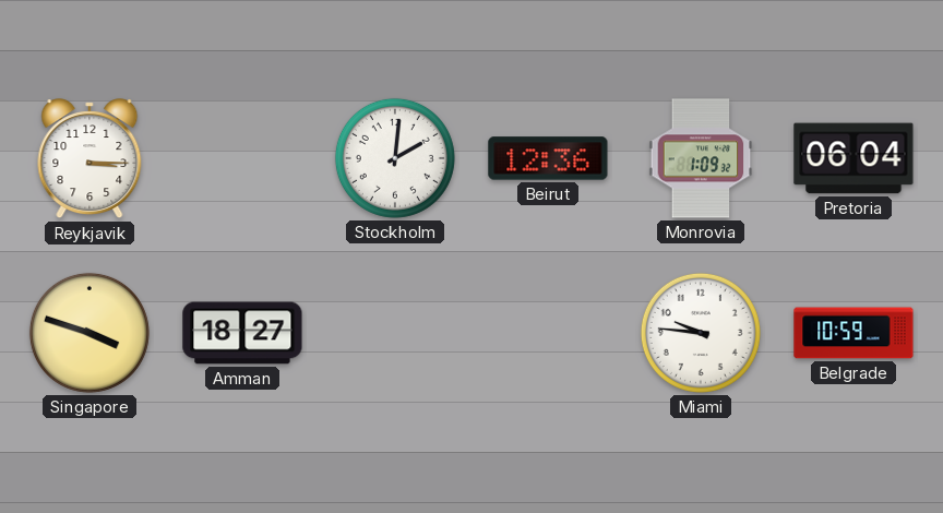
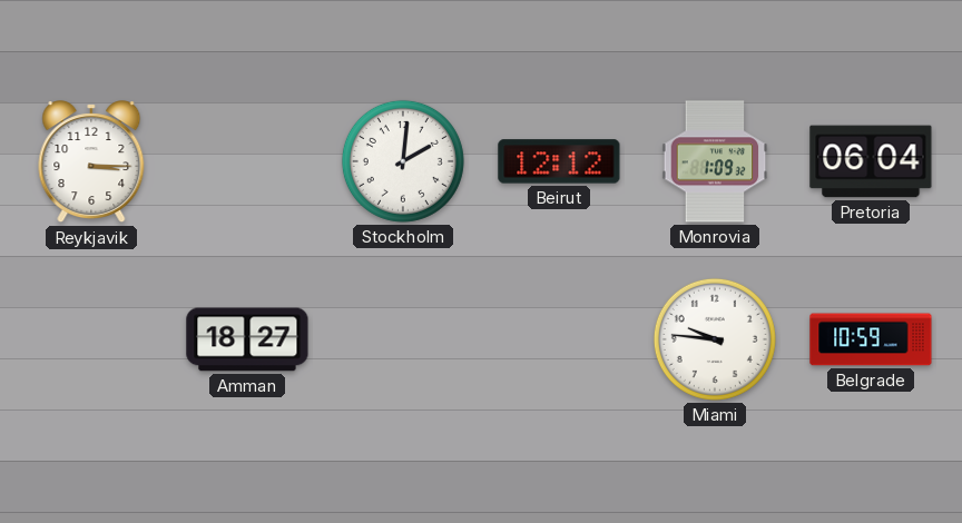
Beirut: 12:36 -> 12:12 (559, 161)
Singapore: 3:48 -> none (89, 333)
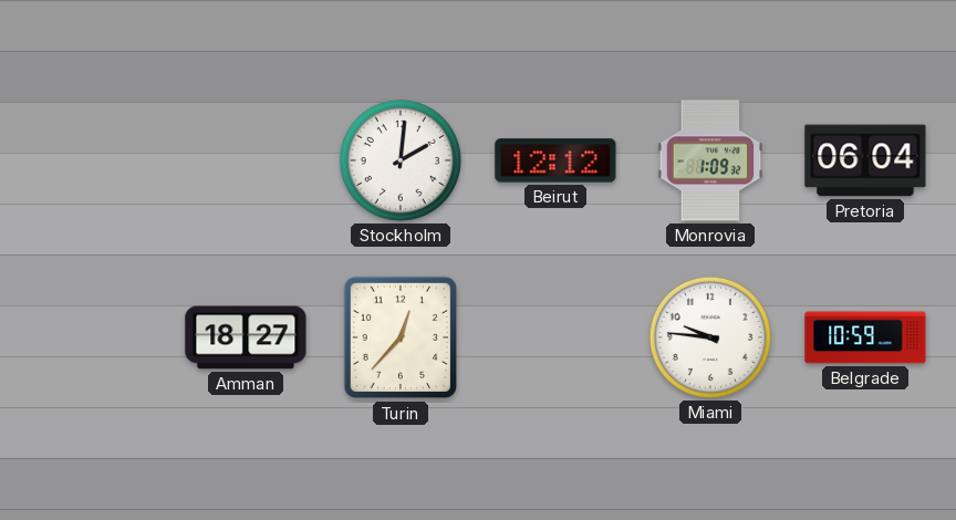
Reykjavik: 3:15 -> none (91, 162)
Turin: none -> 12:37 (401, 337)
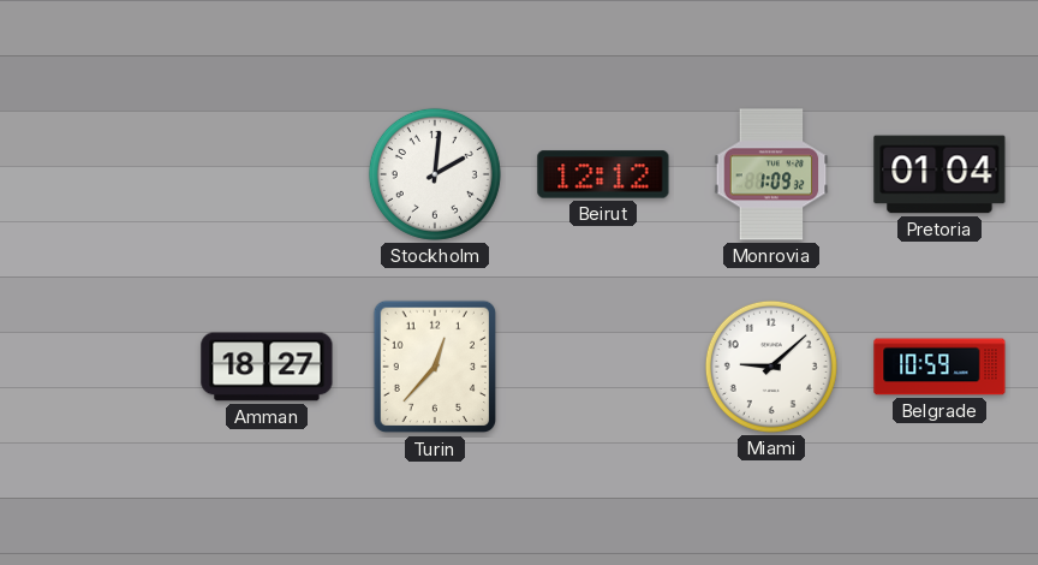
Pretoria: 06:04 -> 01:04 (939, 174)
Miami: 9:46 -> 9:08 (771, 367)
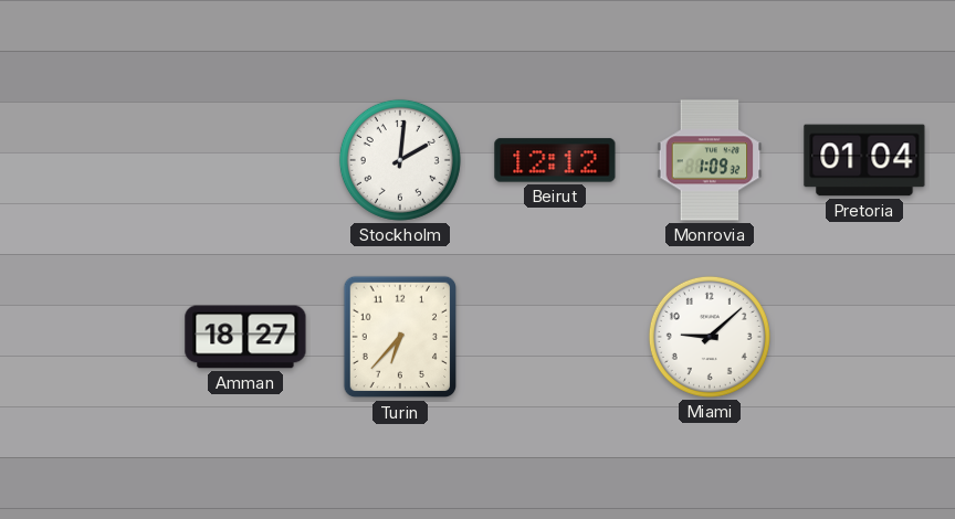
Turin: 12:37 -> 6:37 (400, 337)
Belgrade: 10:59 -> none (939, 367)
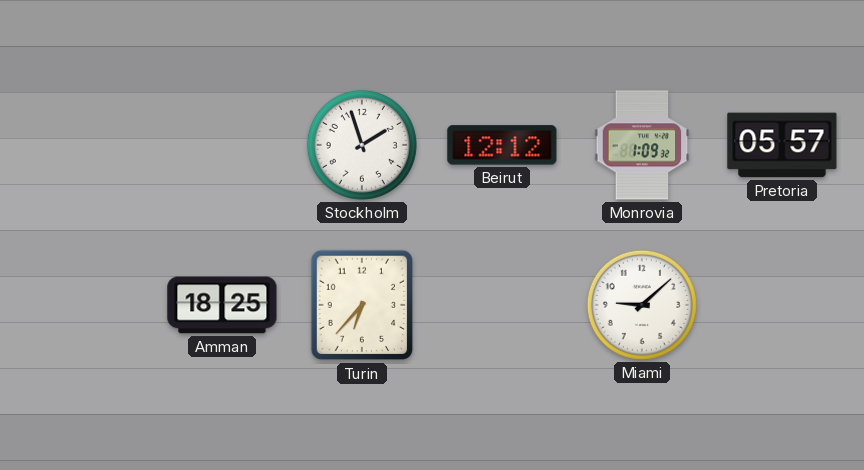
Stockholm: 2:01 -> 1:57 (362, 145)
Pretoria: 01:04 -> 05:57 (782, 145)
Amman: 18:27 -> 18:25 (222, 305)
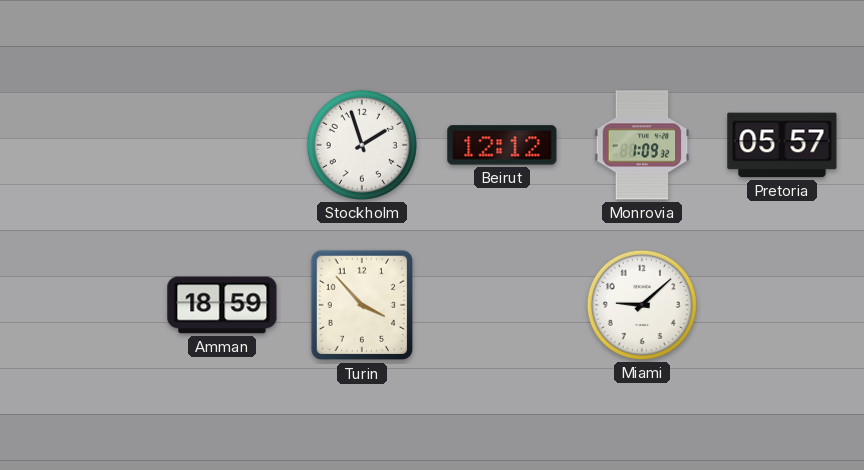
Amman: 18:25 -> 18:59 (222, 305)
Turin: 6:37 -> 3:53 (362, 305)
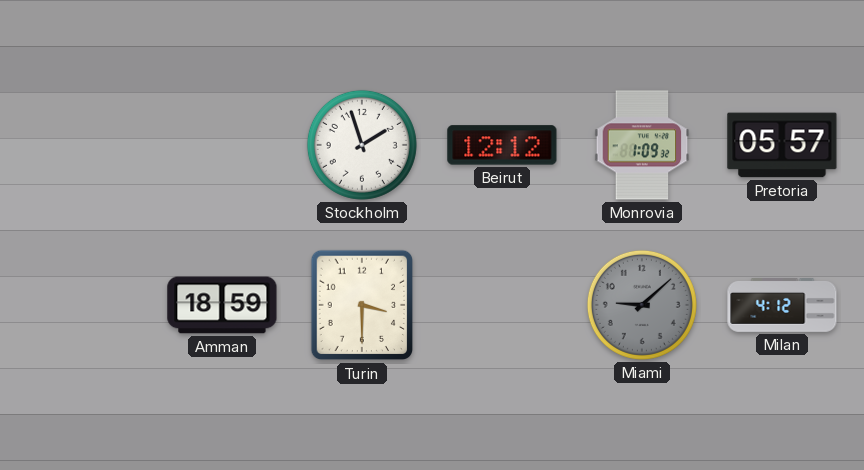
Turin: 3:53 -> 3:30 (362, 305)
Miami dial: white -> grey (642, 305)
Milan: none -> 4:12 (782, 306)
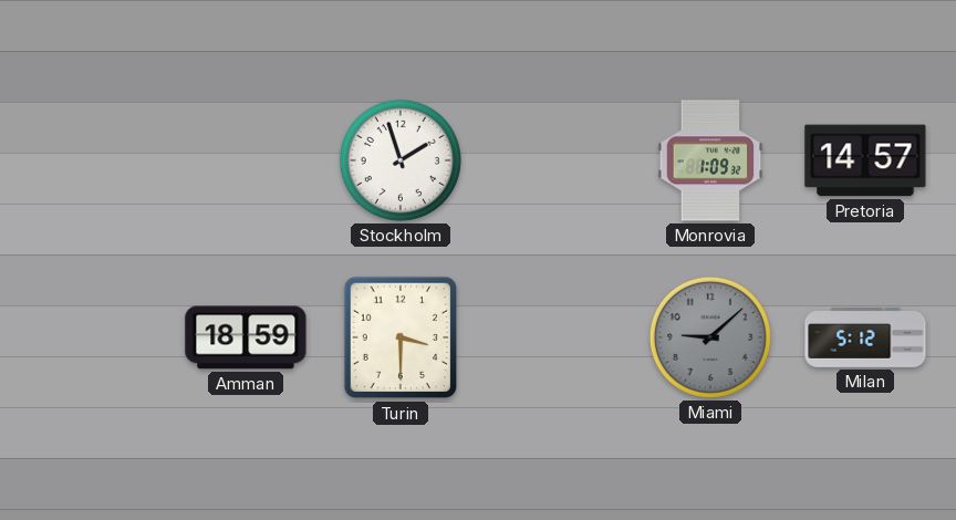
Beirut: 12:12 -> none (502, 145)
Pretoria: 05:57 -> 14:57 (865, 160)
Milan: 4:12 -> 5:12 (865, 339)
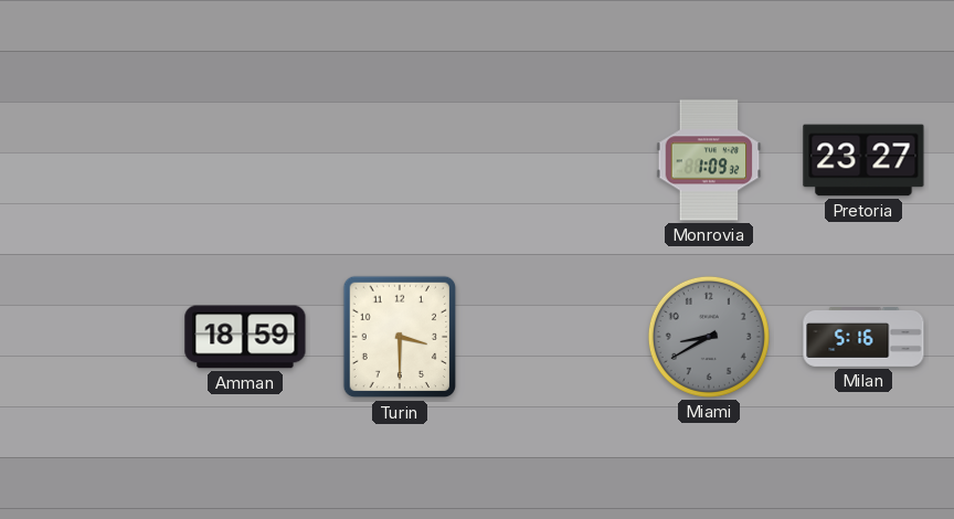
Stockholm: 1:57 -> none (401, 160)
Pretoria: 14:57 -> 23:27 (863, 160)
Miami: 9:08 -> 8:40 (709, 337)
Milan: 5:12 -> 5:16 (863, 338)
